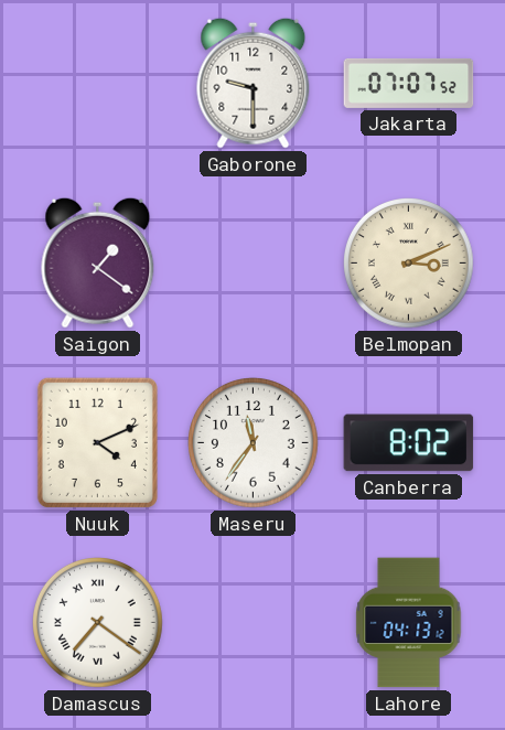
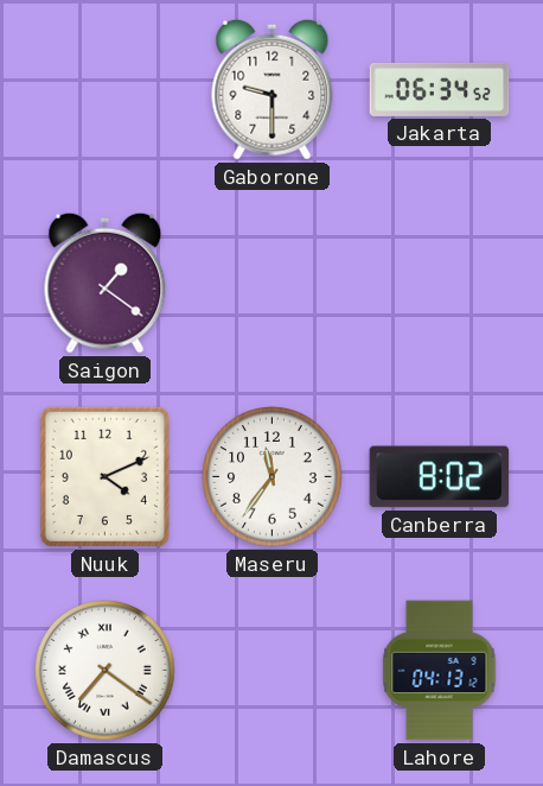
Jakarta: 07:07 -> 06:34 (440, 89)
Belmopan: 3:11 -> none (409, 264)
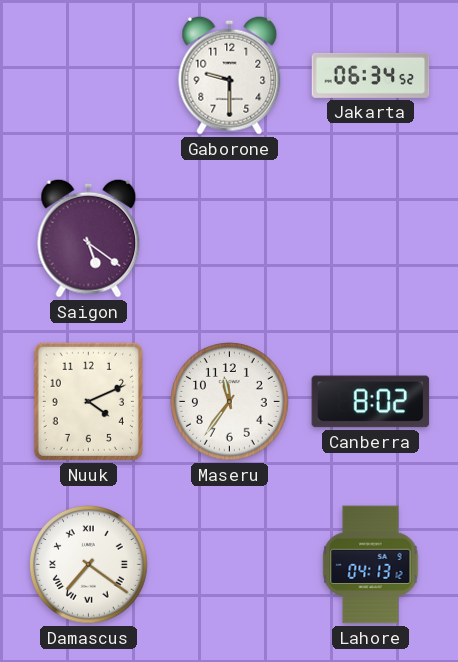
Saigon: 1:21 -> 5:21 (89, 238)
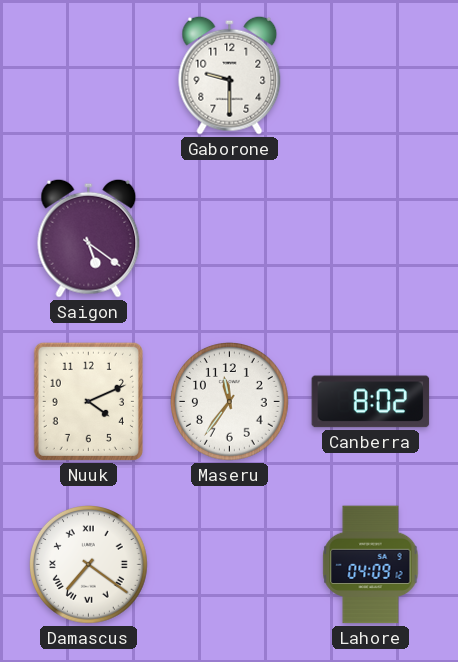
Jakarta: 06:34 -> none (371, 75)
Lahore: 04:13 -> 04:09 (371, 565)
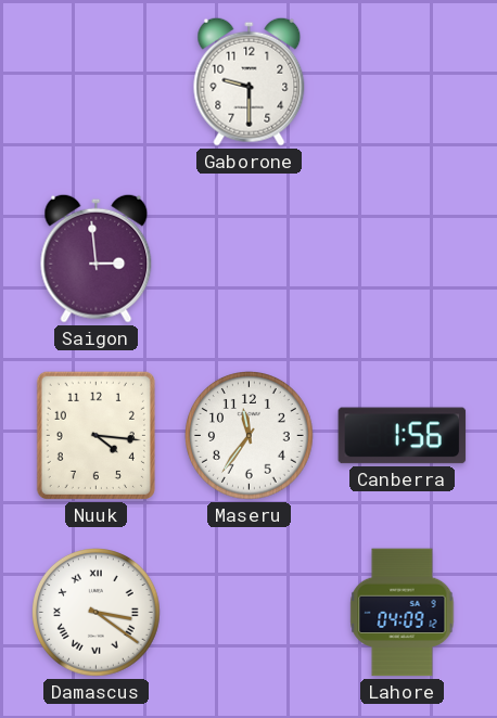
Saigon: 5:21 -> 2:59 (97, 258)
Nuuk: 4:11 -> 4:16 (95, 435)
Canberra: 8:02 -> 1:56 (403, 436)
Damascus: 7:21 -> 3:21 (97, 613)
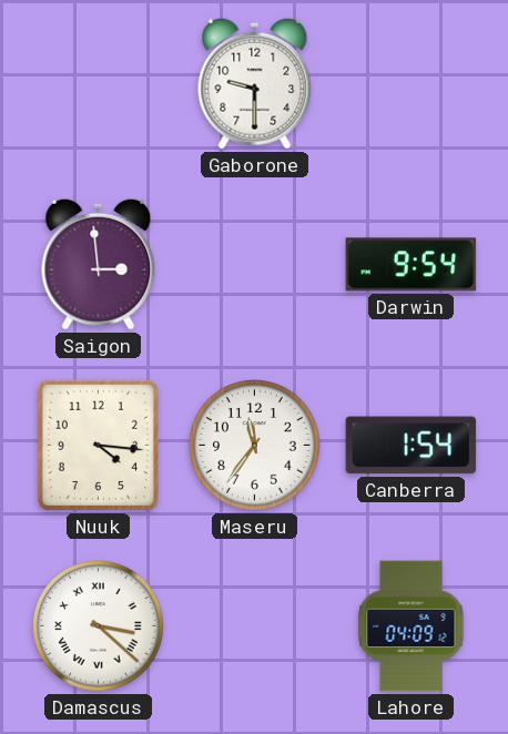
Darwin: none -> 9:54 (412, 265)
Canberra: 1:56 -> 1:54 (412, 446)
Damascus: 3:21 -> 3:22 (99, 626)
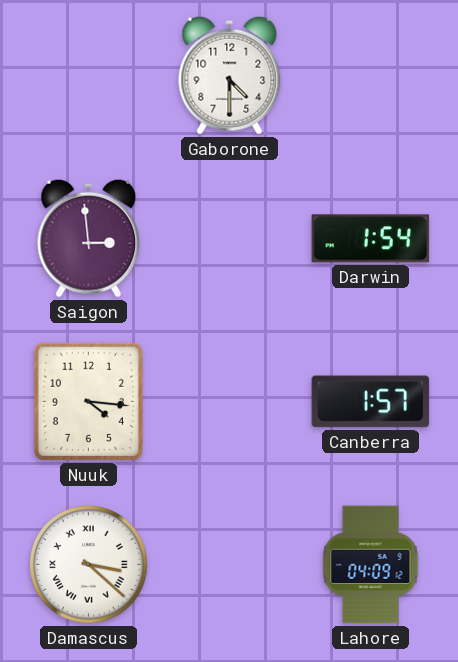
Gaborone: 9:30 -> 4:30 (230, 75)
Darwin: 9:54 -> 1:54 (371, 239)
Maseru: 11:36 -> none (255, 446)
Canberra: 1:54 -> 1:57 (371, 402)
